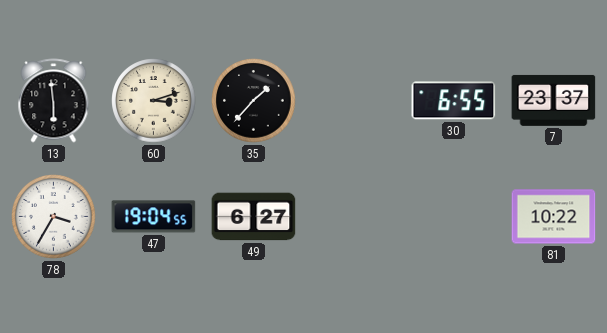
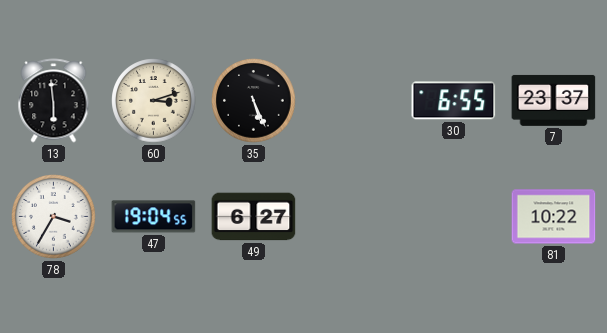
35: 1:37 -> 5:26 (254, 101)
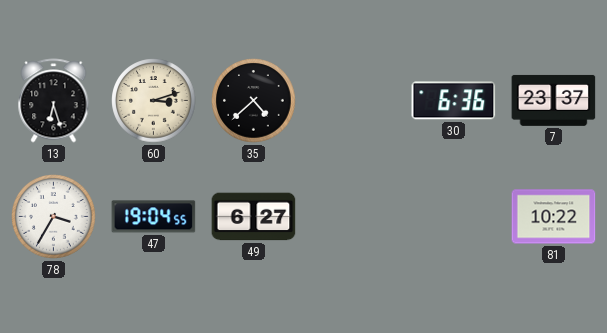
13: 5:59 -> 6:27 (54, 101)
35: 5:26 -> 4:38 (254, 101)
30: 6:55 -> 6:36 (454, 101)
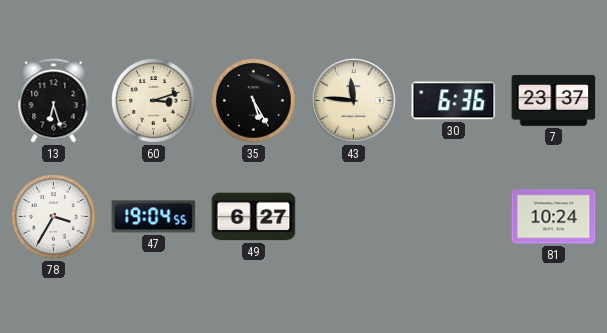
35: 4:38 -> 5:25 (254, 101)
43: none -> 11:46 (354, 101)
81: 10:22 -> 10:24 (554, 217)
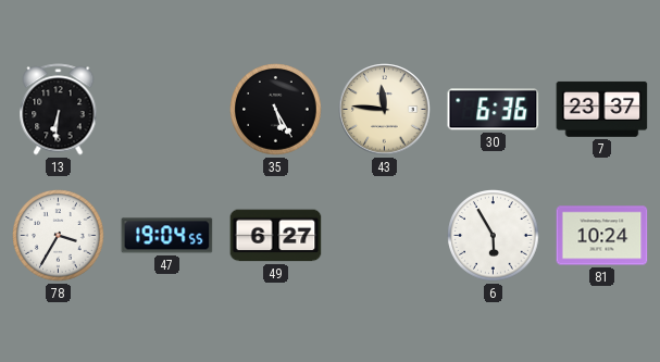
13: 6:27 -> 6:31 (59, 110)
60: 3:12 -> none (154, 101)
6: none -> 5:55 (494, 236)
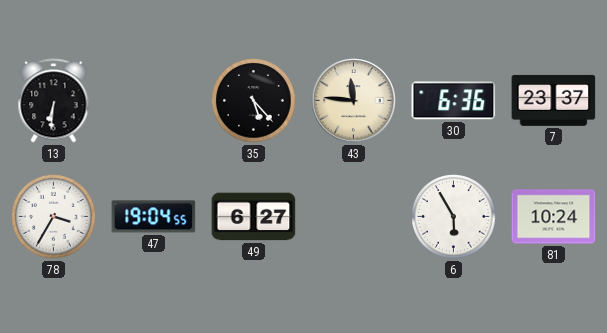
35: 5:25 -> 5:23 (254, 101)
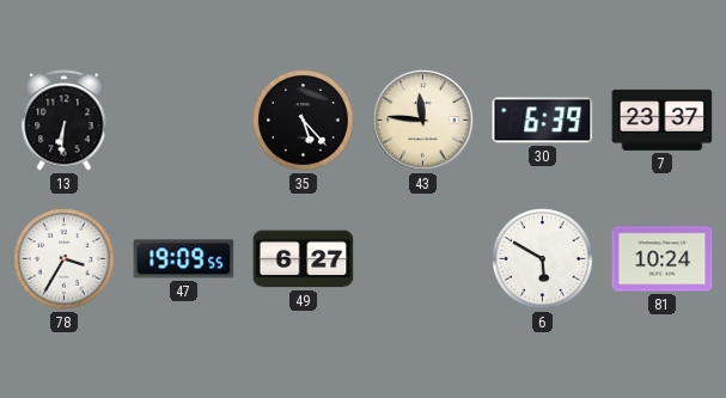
30: 6:36 -> 6:39 (543, 121)
47: 19:04 -> 19:09 (184, 259)
6: 5:55 -> 5:50 (543, 259)
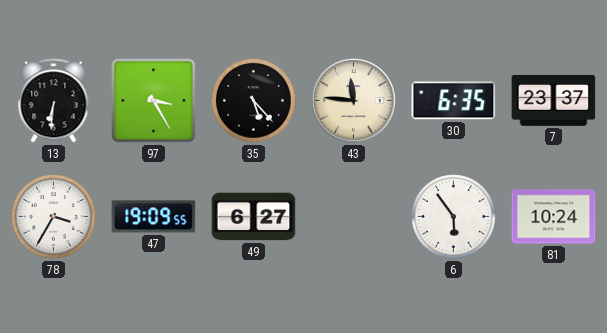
97: none -> 3:25 (154, 101)
30: 6:39 -> 6:35 (454, 101)
6: 5:50 -> 5:54 (454, 217)
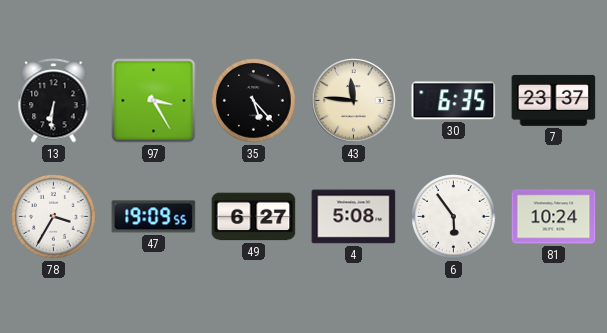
4: none -> 5:08 (354, 217)
